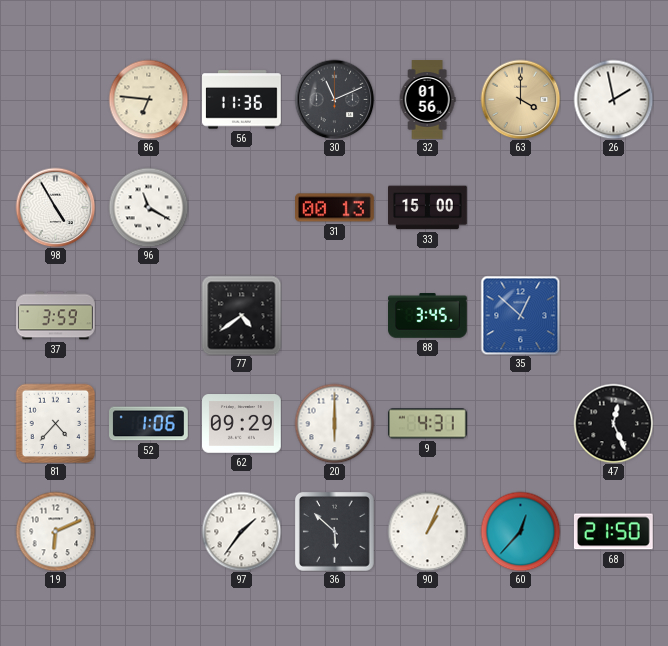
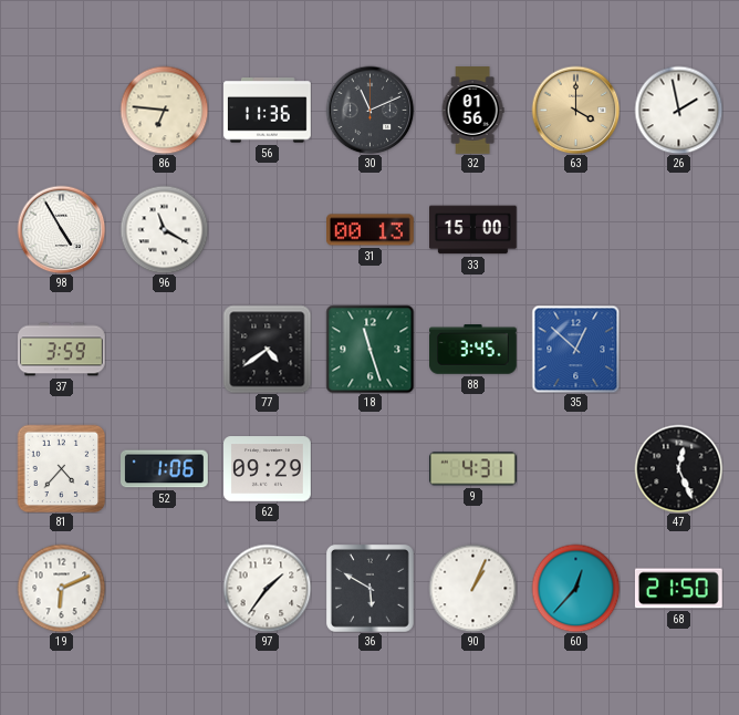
18: none -> 11:27 (369, 349)
20: 6:00 -> none (334, 423)
36: 5:52 -> 5:50 (371, 589)
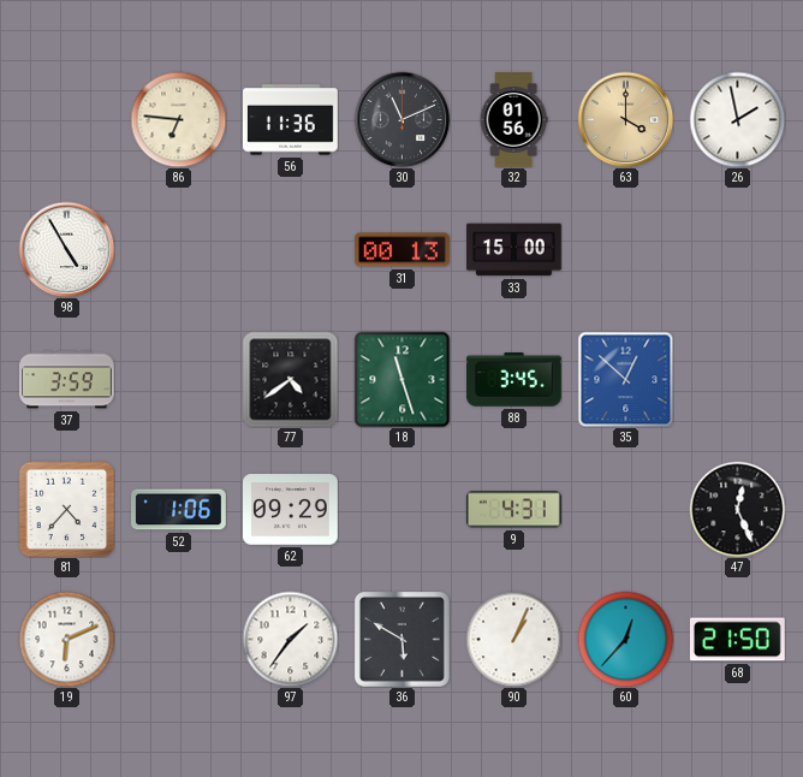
96: 11:20 -> none (164, 229)
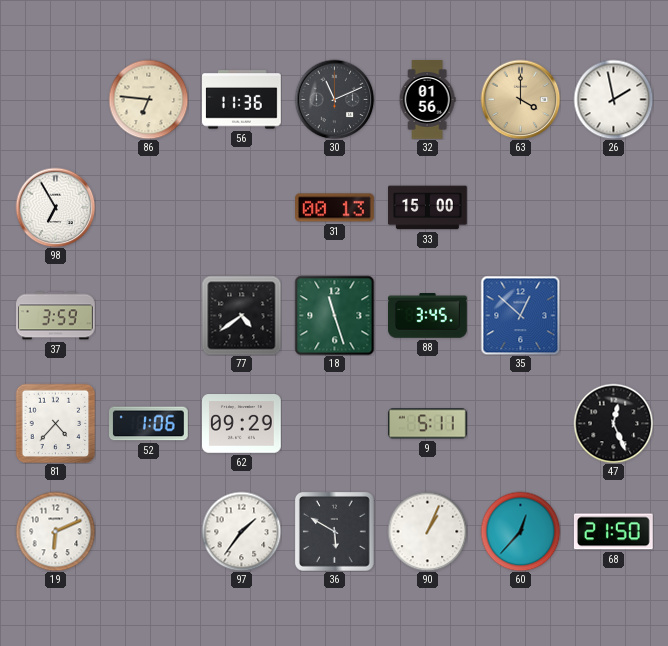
98: 4:55 -> 6:55 (55, 207)
9: 4:31 -> 5:11 (427, 424)
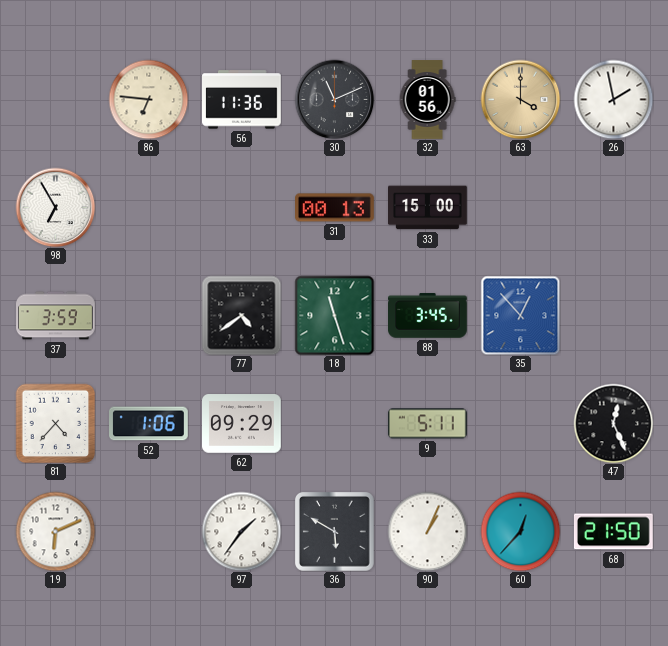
35: 12:52 -> 12:53 (520, 315)
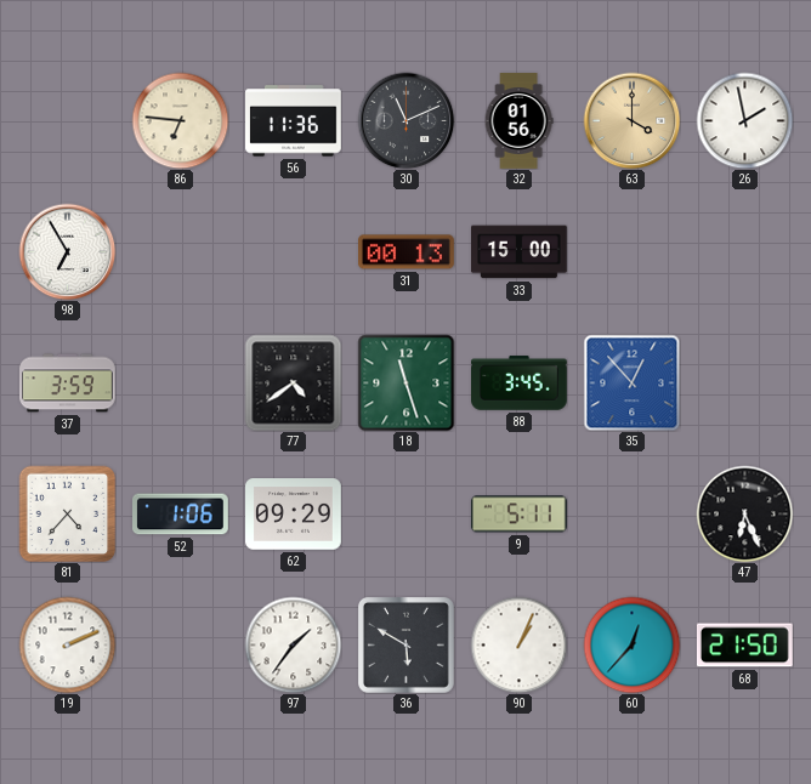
47: 12:26 -> 6:26 (744, 513)
19: 6:11 -> 2:11 (67, 644)
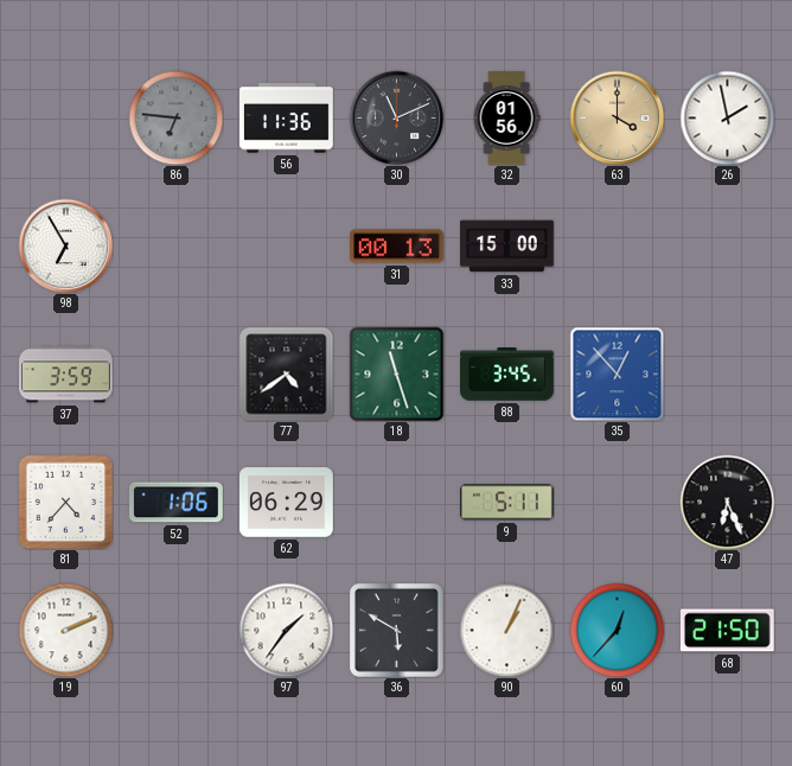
86 dial: cream -> grey (175, 117)
62: 09:29 -> 06:29 (287, 503)
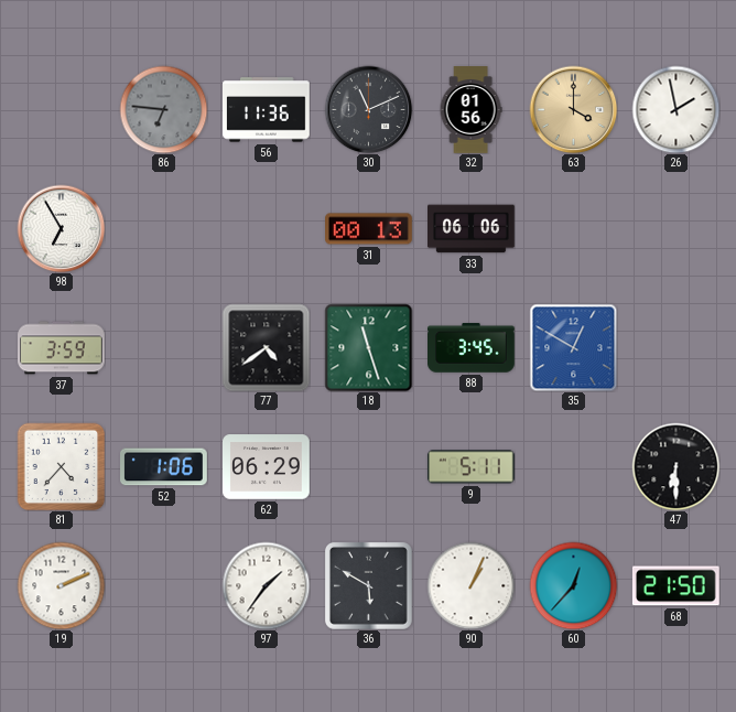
33: 15:00 -> 06:06 (472, 229)
35: 12:53 -> 12:50 (573, 347)
47: 6:26 -> 6:30 (675, 466)
